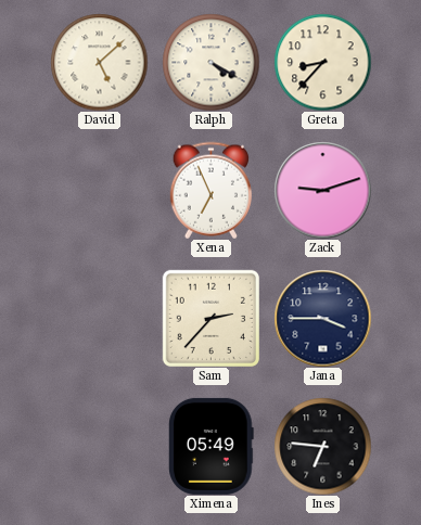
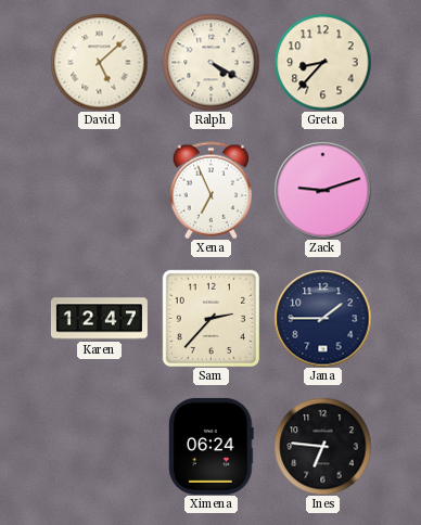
Karen: none -> 12:47 (99, 319)
Jana: 3:45 -> 1:45 (322, 318)
Ximena: 05:49 -> 06:24 (212, 446)
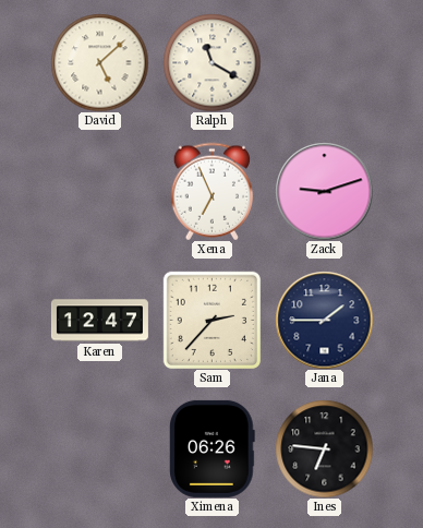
Ralph: 4:20 -> 11:20 (211, 62)
Greta: 8:37 -> none (322, 62)
Ximena: 06:24 -> 06:26 (213, 448)
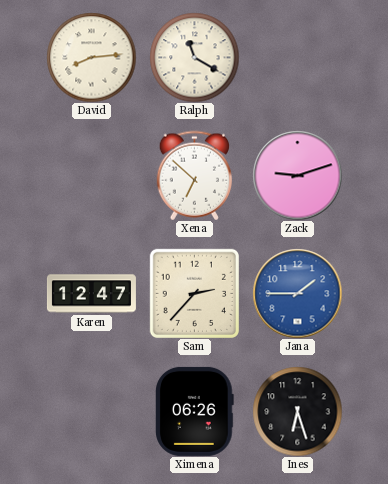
David: 5:08 -> 8:14 (91, 57)
Xena: 6:56 -> 6:52 (194, 175)
Jana dial: navy -> blue (297, 293)
Ines: 6:46 -> 6:27 (297, 411)
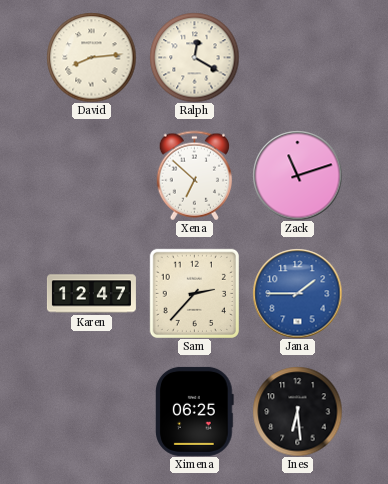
Ralph: 11:20 -> 12:20 (194, 57)
Zack: 9:12 -> 11:12 (297, 175)
Ximena: 06:26 -> 06:25 (195, 411)
Ines: 6:27 -> 6:29 (297, 411)
